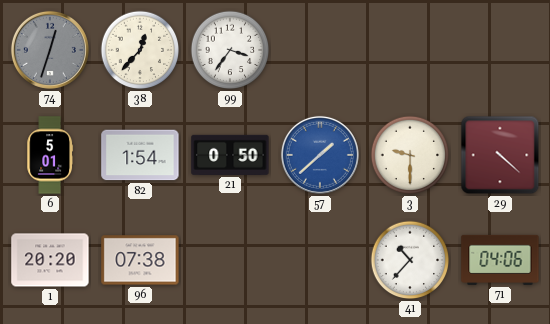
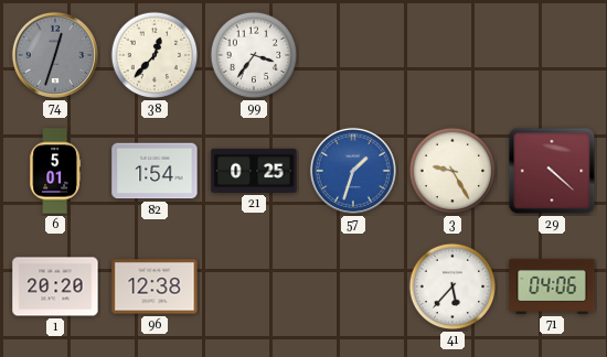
21: 0:50 -> 0:25 (254, 171)
57: 1:38 -> 1:33 (353, 171)
3: 9:30 -> 9:25 (452, 171)
96: 07:38 -> 12:38 (155, 286)
41: 10:37 -> 5:37 (452, 286)
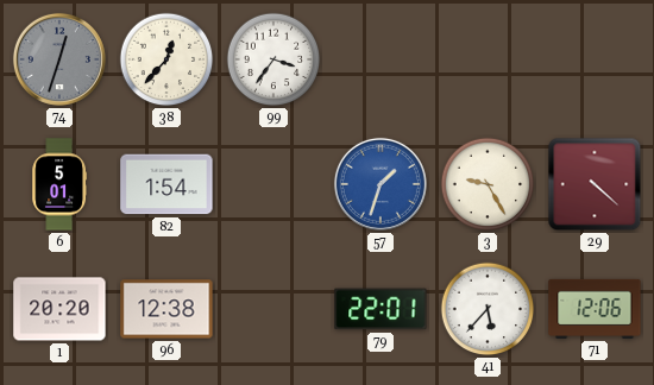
21: 0:25 -> none (254, 171)
79: none -> 22:01 (381, 309)
71: 04:06 -> 12:06 (595, 309)
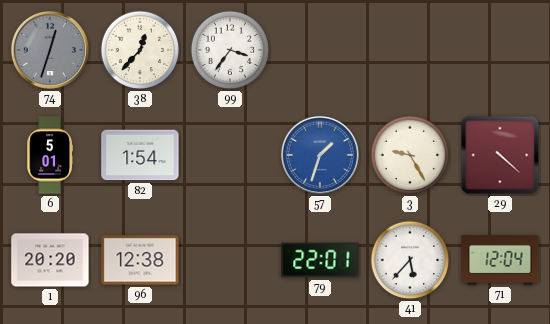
71: 12:06 -> 12:04 (500, 260)
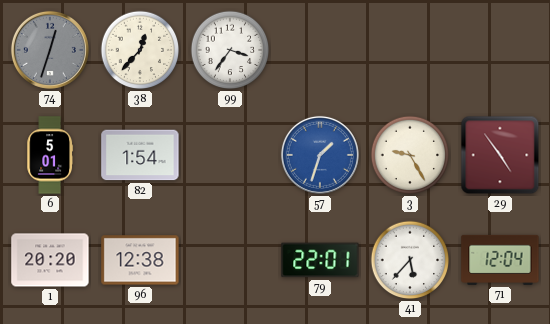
29: 4:22 -> 4:54 (500, 155)
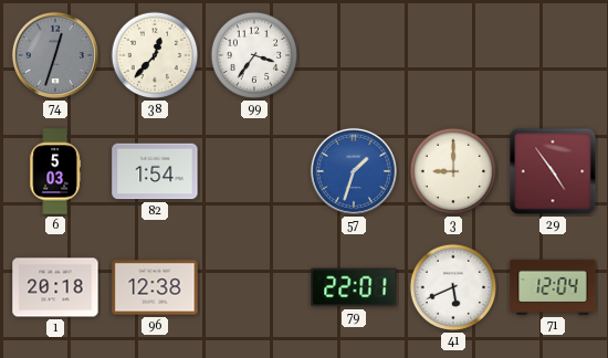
6: 5:01 -> 5:03 (55, 171)
3: 9:25 -> 9:00 (453, 171)
1: 20:20 -> 20:18 (55, 287)
41: 5:37 -> 5:41 (453, 287)
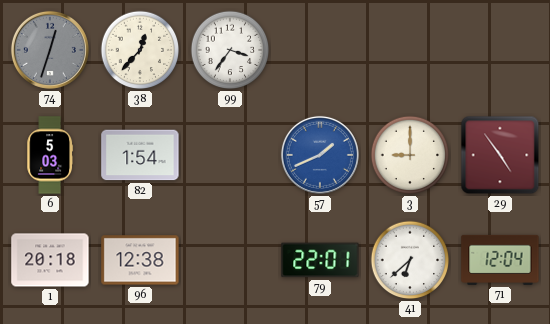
57: 1:33 -> 1:41 (320, 155)
41: 5:41 -> 6:38 (410, 260)
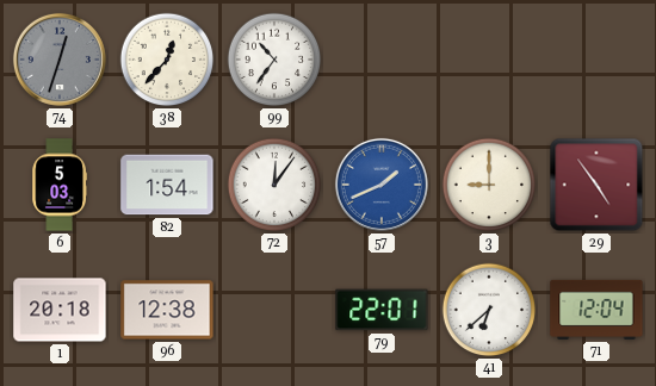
99: 3:36 -> 10:36 (274, 60)
72: none -> 12:06 (274, 185)
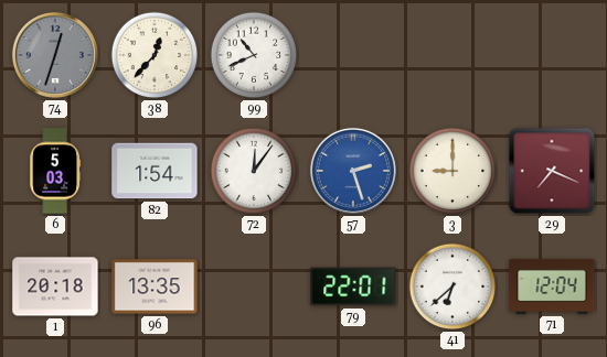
99: 10:36 -> 10:41 (254, 55)
57: 1:41 -> 2:27 (353, 171)
29: 4:54 -> 7:19 (552, 171)
96: 12:38 -> 13:35 (155, 286)
